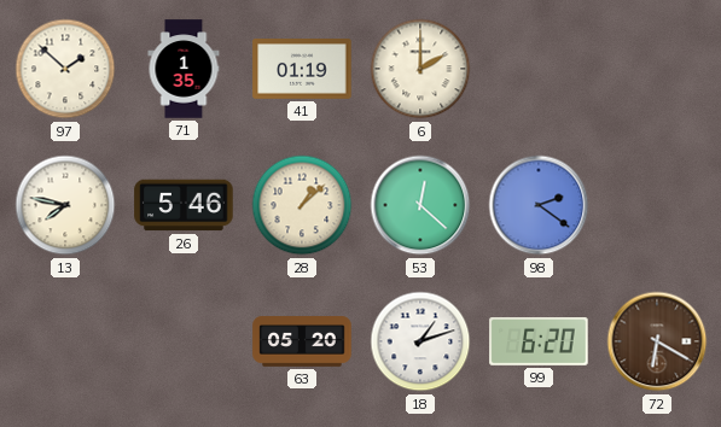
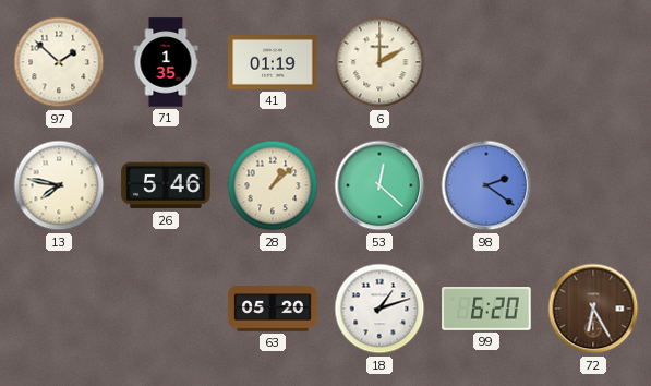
72: 6:20 -> 6:25 (593, 309)
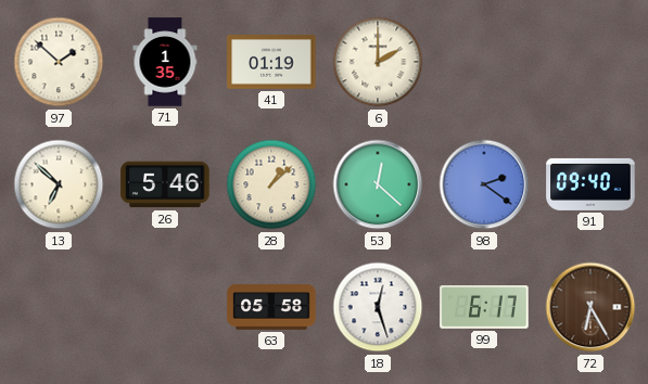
13: 7:47 -> 6:52 (59, 184)
91: none -> 09:40 (590, 184)
63: 05:20 -> 05:58 (271, 307)
18: 1:12 -> 12:27 (378, 307)
99: 6:20 -> 6:17 (484, 308)
